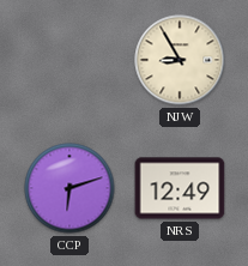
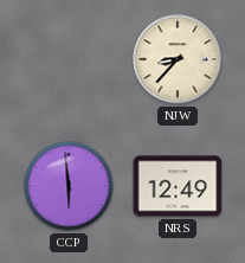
NJW: 8:55 -> 8:37 (178, 59)
CCP: 6:12 -> 5:59 (69, 186)
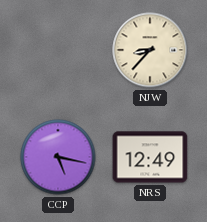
CCP: 5:59 -> 5:17 (58, 157)
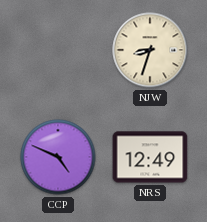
NJW: 8:37 -> 8:33 (150, 50)
CCP: 5:17 -> 4:49 (58, 157)
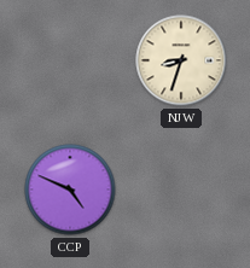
NRS: 12:49 -> none (150, 157)
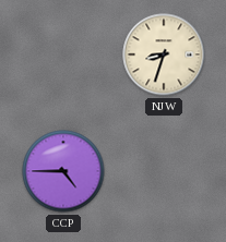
CCP: 4:49 -> 4:45 (63, 171)
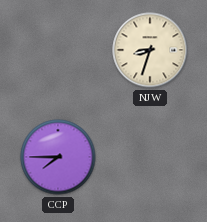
CCP: 4:45 -> 7:45 (58, 157)
